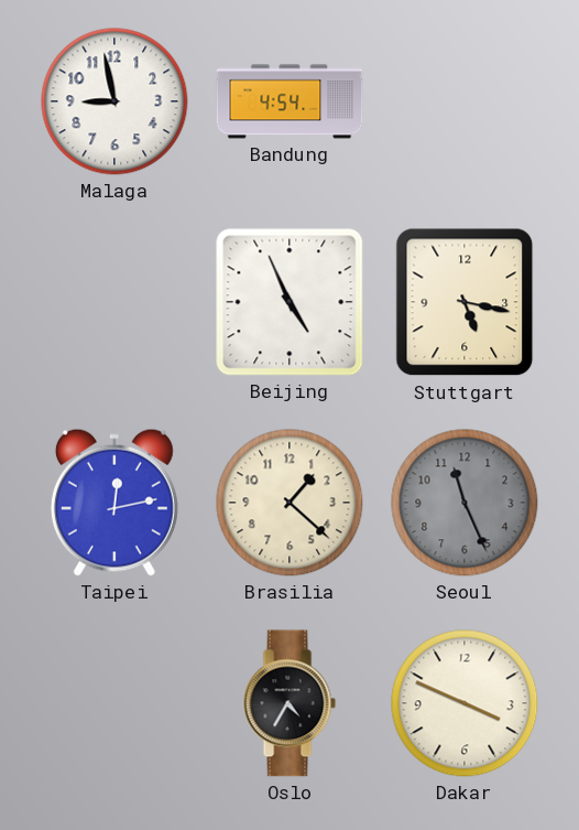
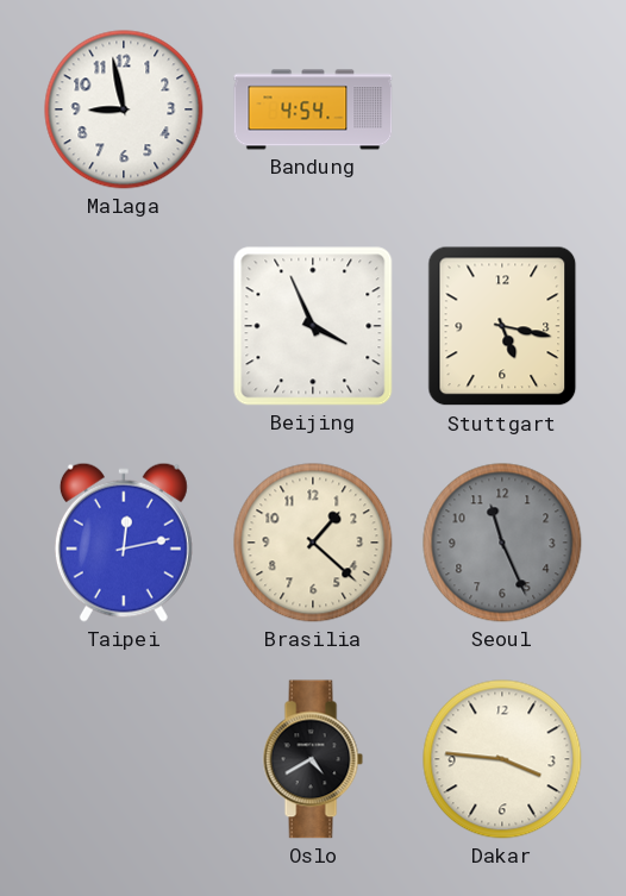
Beijing: 4:56 -> 3:56 (313, 326)
Oslo: 4:35 -> 4:40 (313, 759)
Dakar: 3:49 -> 3:46 (502, 759)
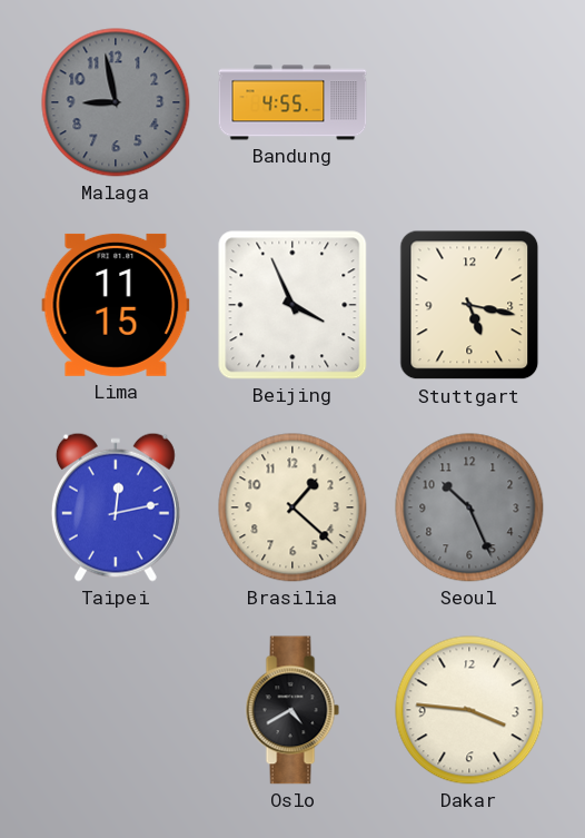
Malaga dial: white -> grey (116, 102)
Bandung: 4:54 -> 4:55 (292, 102)
Lima: none -> 11:15 (116, 305)
Seoul: 11:26 -> 10:26 (469, 507)
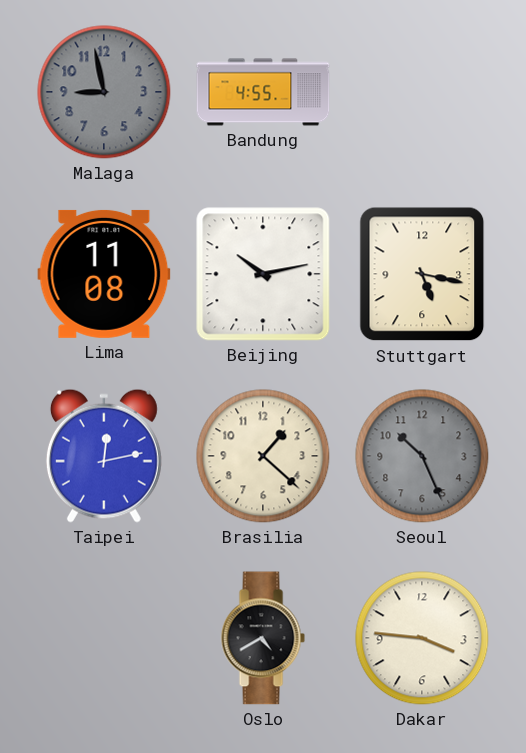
Lima: 11:15 -> 11:08 (104, 274)
Beijing: 3:56 -> 10:13 (263, 274)
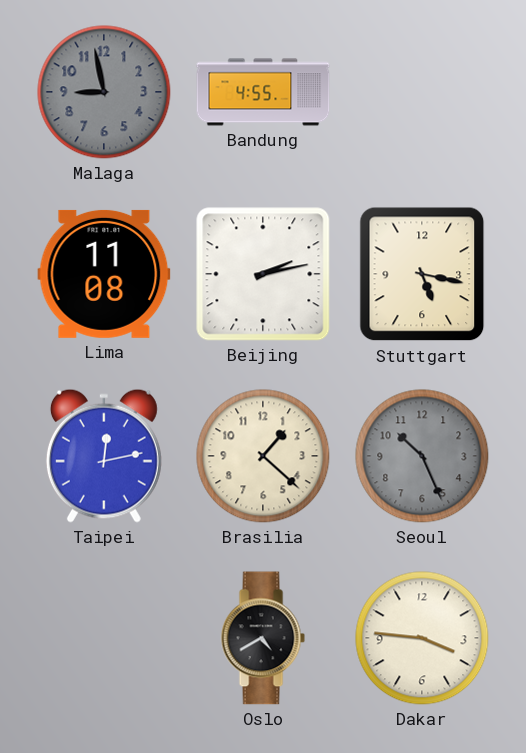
Beijing: 10:13 -> 2:13 (263, 274)
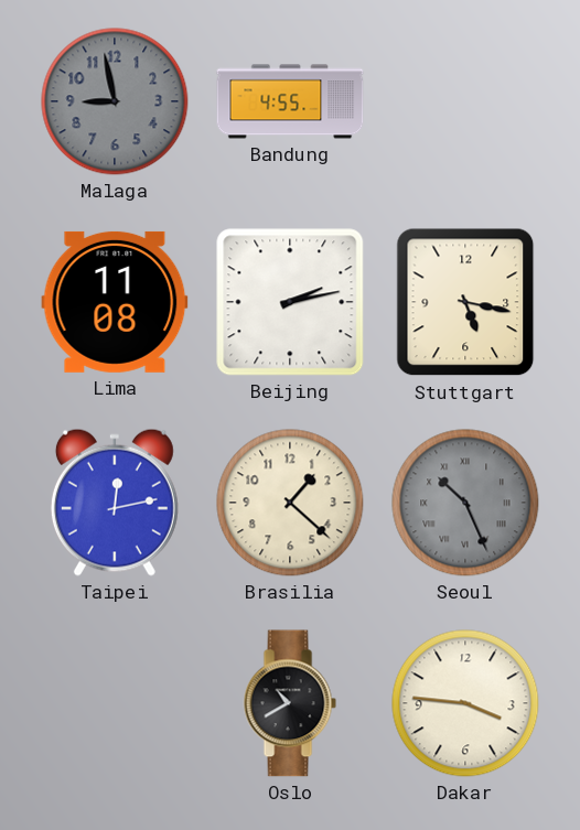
Seoul numerals: Arabic -> Roman (465, 503)
Oslo: 4:40 -> 10:40 (290, 703)
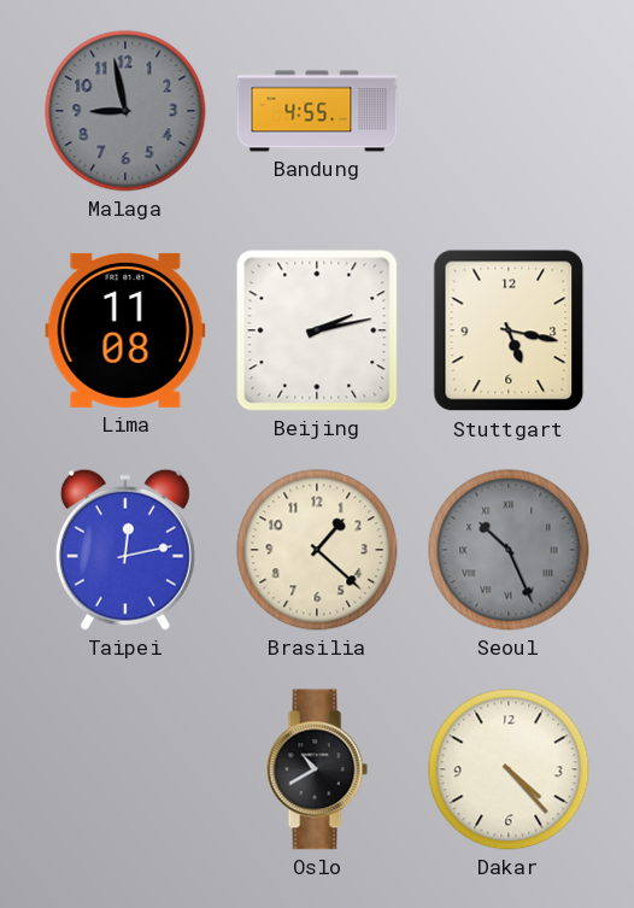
Dakar: 3:46 -> 4:23 (509, 769)
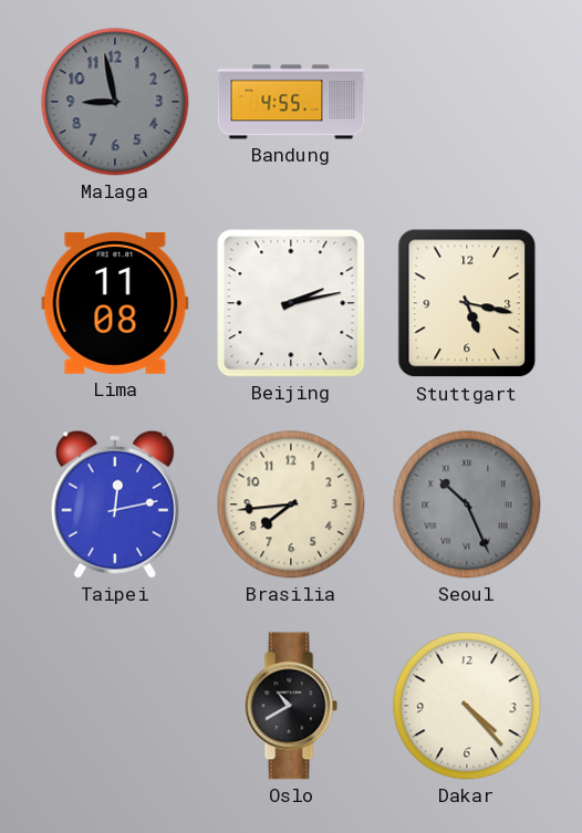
Brasilia: 1:22 -> 7:44 (291, 504)
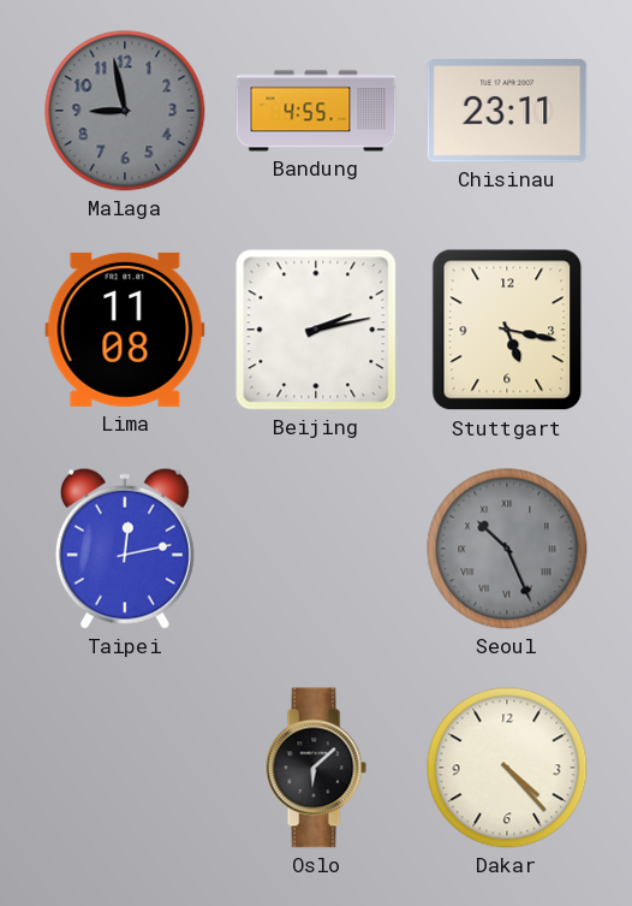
Chisinau: none -> 23:11 (507, 111)
Brasilia: 7:44 -> none (291, 504)
Oslo: 10:40 -> 6:08 (316, 768)
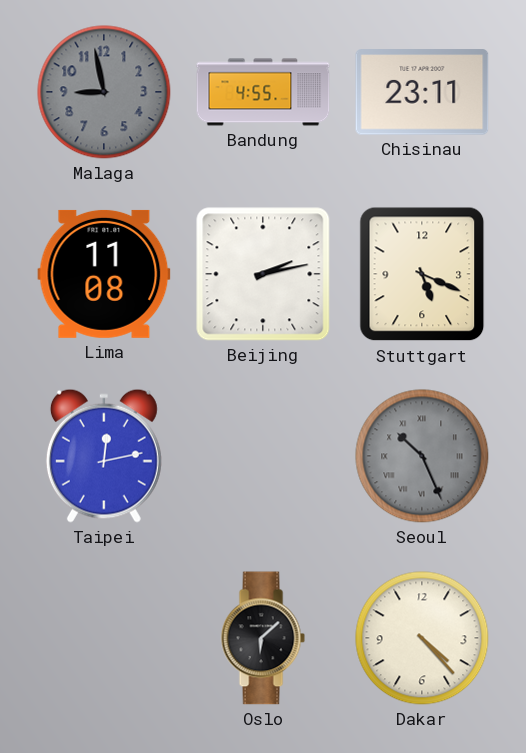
Stuttgart: 5:17 -> 5:19 (422, 274)
